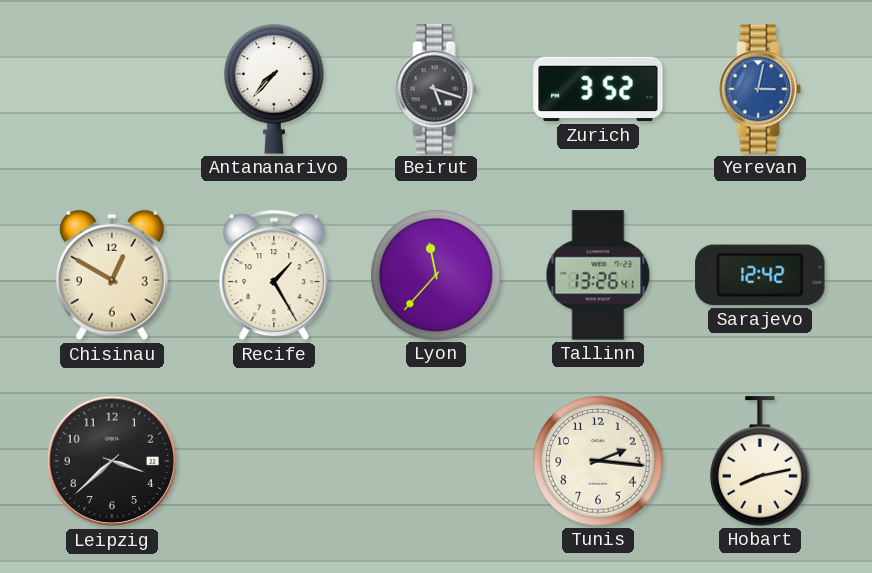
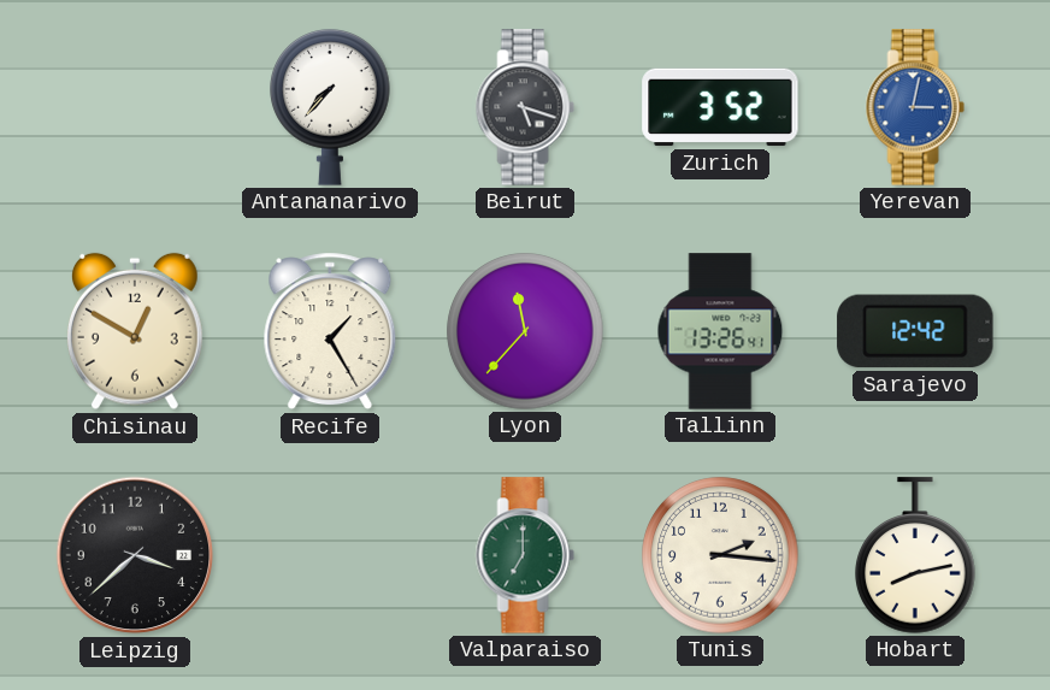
Valparaiso: none -> 7:00 (525, 555)
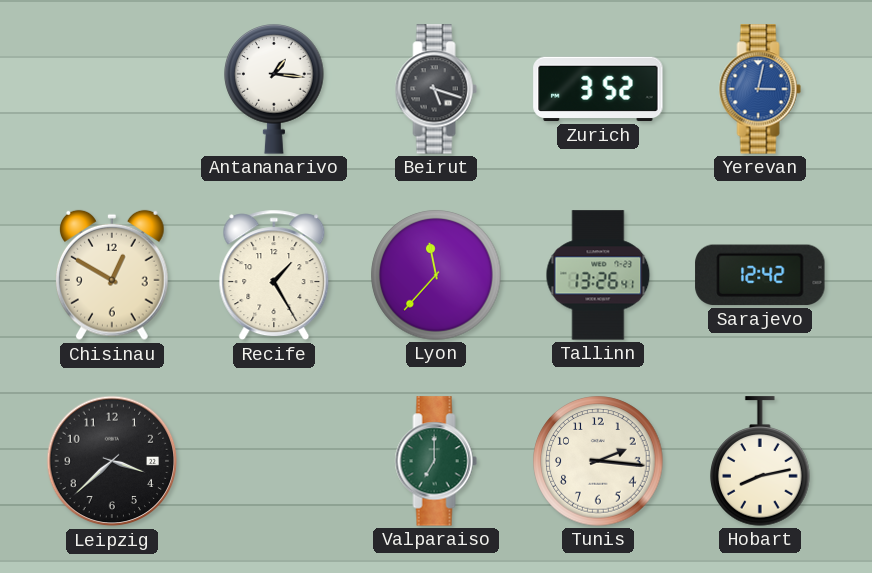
Antananarivo: 7:37 -> 1:16 (274, 89)
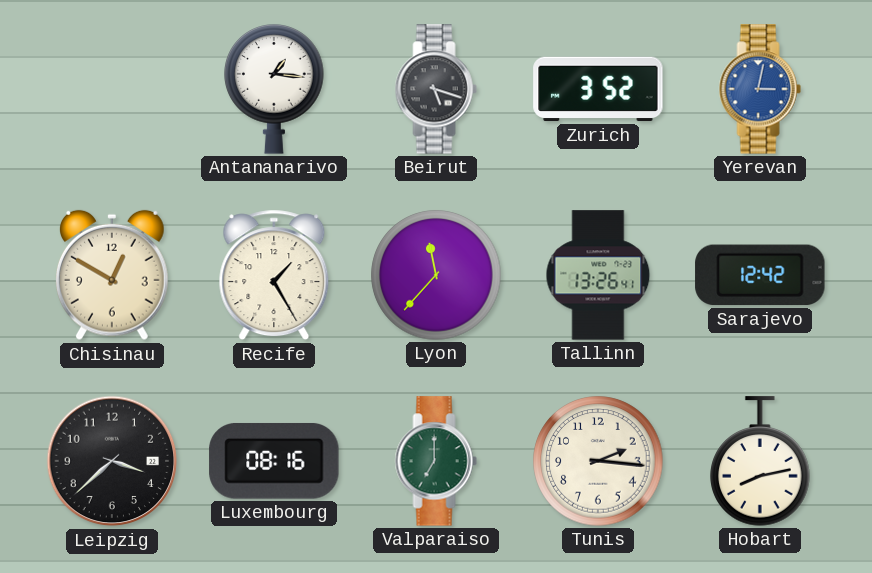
Luxembourg: none -> 08:16 (274, 461)
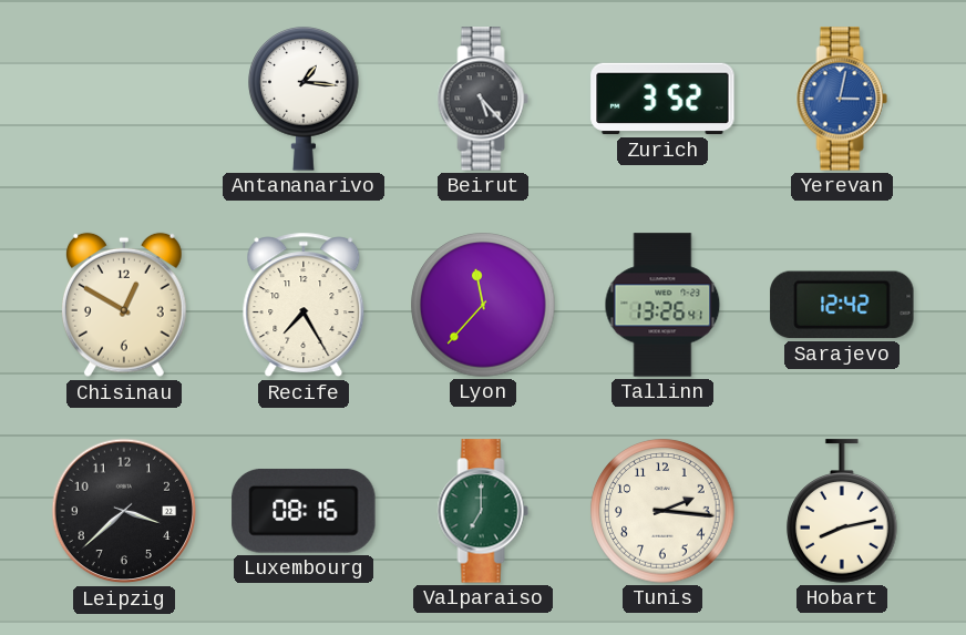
Beirut: 5:18 -> 5:23 (483, 99)
Recife: 1:25 -> 7:25 (304, 305)
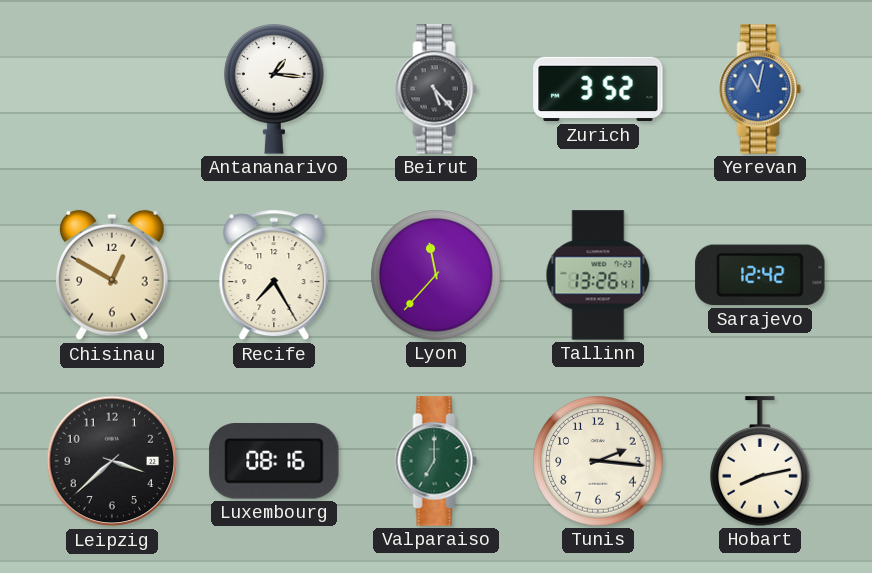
Yerevan: 3:02 -> 11:02 (760, 89)
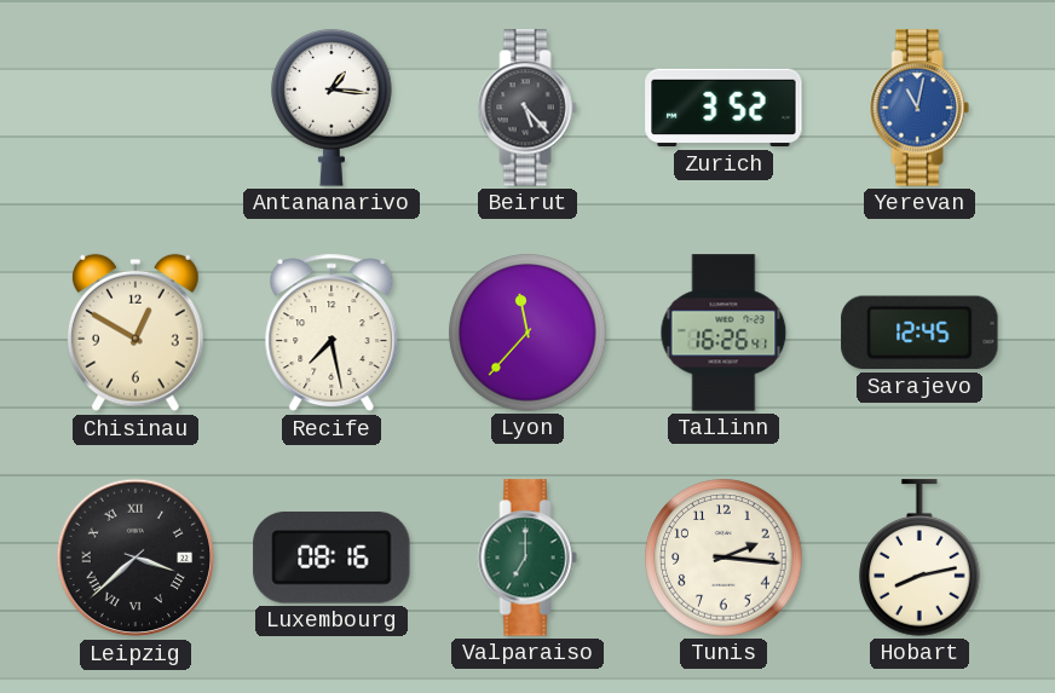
Recife: 7:25 -> 7:28 (332, 333)
Tallinn: 13:26 -> 16:26 (723, 333)
Sarajevo: 12:42 -> 12:45 (919, 333)
Leipzig numerals: Arabic -> Roman (136, 558)
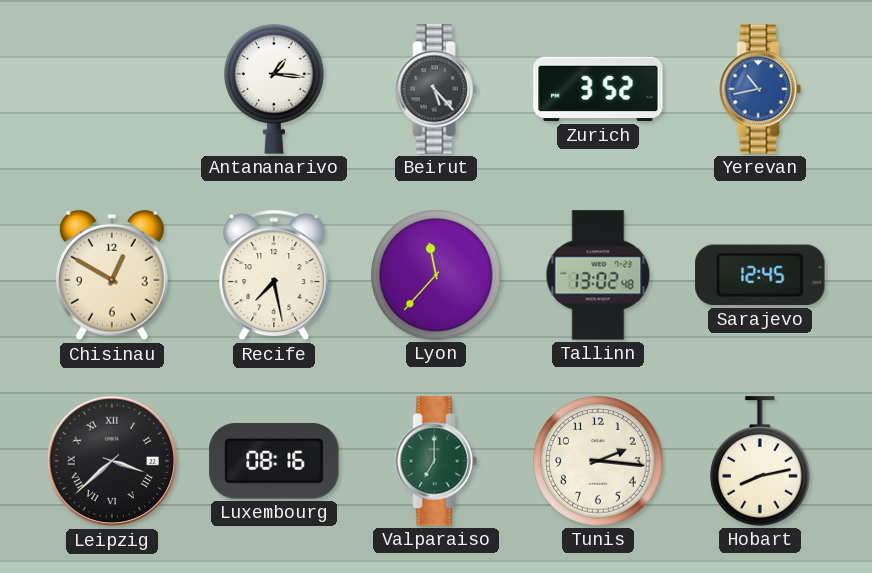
Yerevan: 11:02 -> 10:43 (760, 89)
Tallinn: 16:26 -> 13:02 (598, 275)
